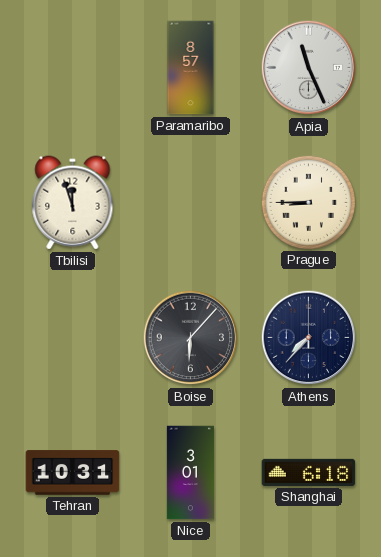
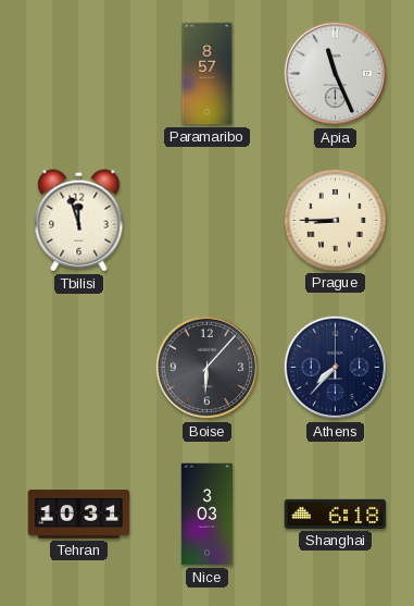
Nice: 3:01 -> 3:03 (206, 515)
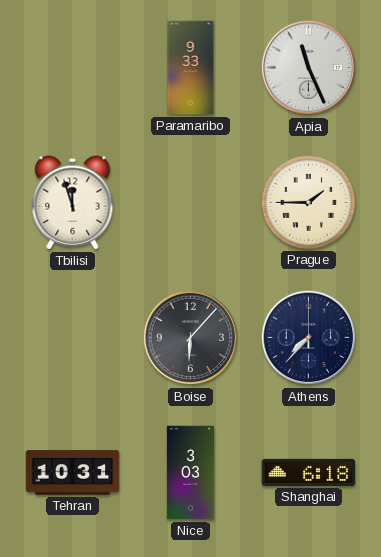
Paramaribo: 8:57 -> 9:33 (191, 68)
Prague: 8:45 -> 1:45 (308, 202)
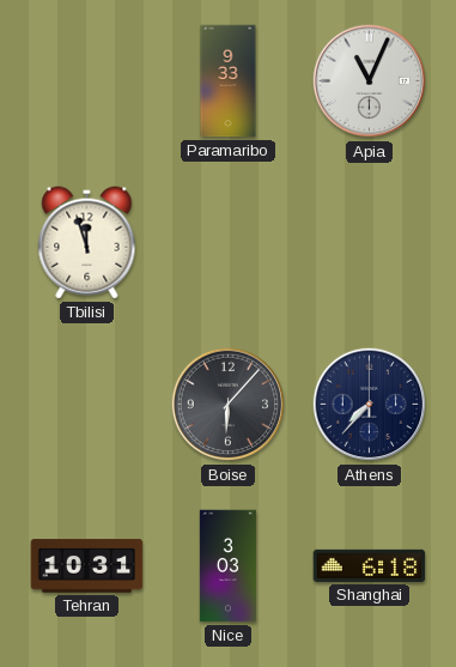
Apia: 11:26 -> 11:04 (370, 81)
Prague: 1:45 -> none (308, 202)
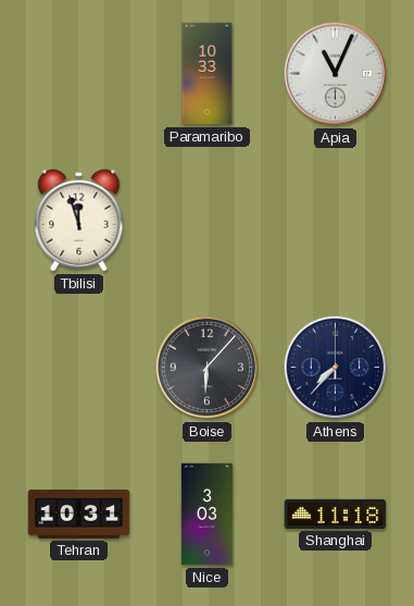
Paramaribo: 9:33 -> 10:33 (208, 74)
Shanghai: 6:18 -> 11:18 (336, 514)
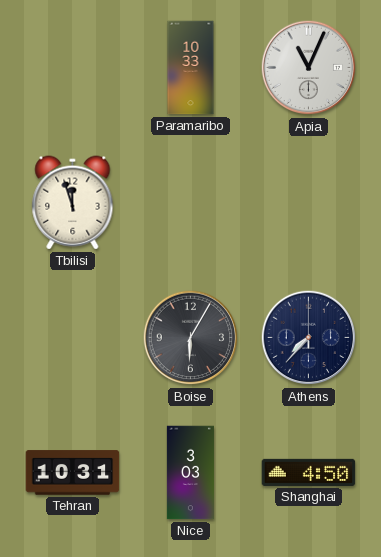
Boise: 6:07 -> 6:05 (191, 338)
Shanghai: 11:18 -> 4:50 (309, 472)
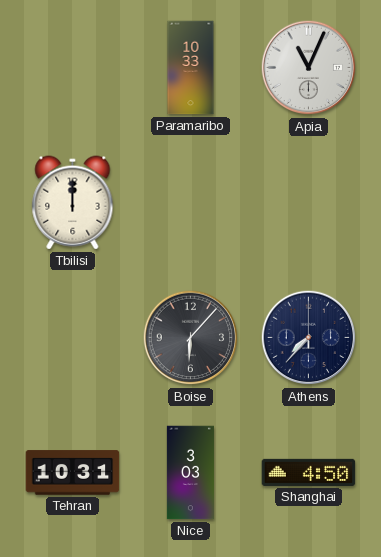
Tbilisi: 11:57 -> 12:00 (73, 203)
Boise: 6:05 -> 6:07 (191, 338)
